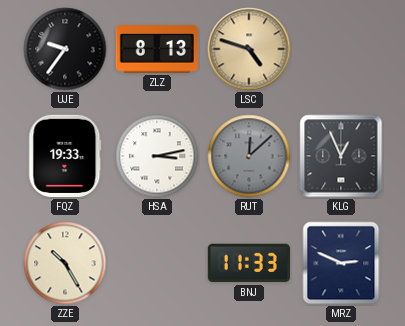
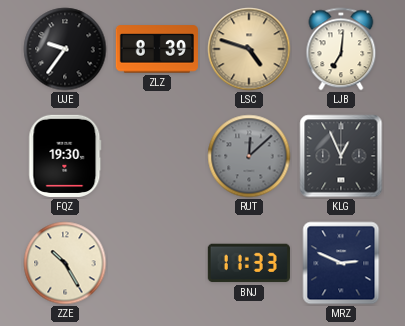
ZLZ: 8:13 -> 8:39 (157, 49)
LJB: none -> 7:01 (341, 49)
FQZ: 19:33 -> 19:30 (65, 156)
HSA: 3:13 -> none (157, 156)
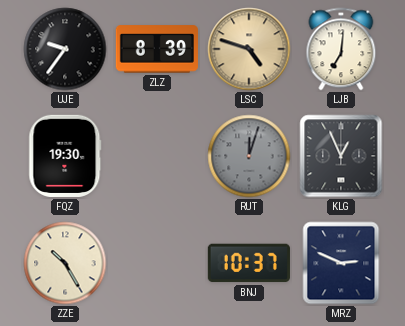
RUT: 12:08 -> 12:03 (249, 156)
BNJ: 11:33 -> 10:37 (249, 263)
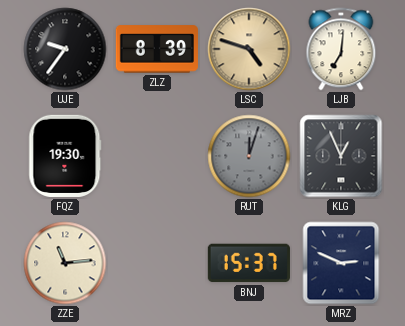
ZZE: 10:25 -> 11:14 (65, 263)
BNJ: 10:37 -> 15:37 (249, 263)
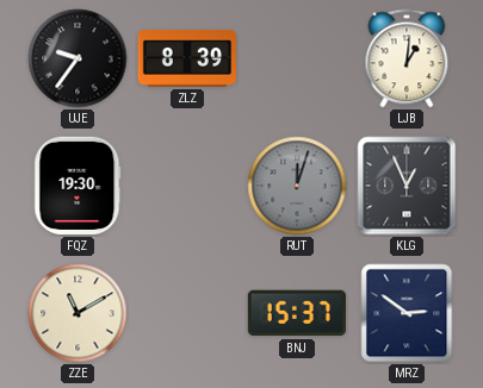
LSC: 4:48 -> none (249, 49)
LJB: 7:01 -> 1:01 (407, 58)
ZZE: 11:14 -> 11:10 (78, 313)
MRZ: 2:49 -> 2:51 (407, 313)
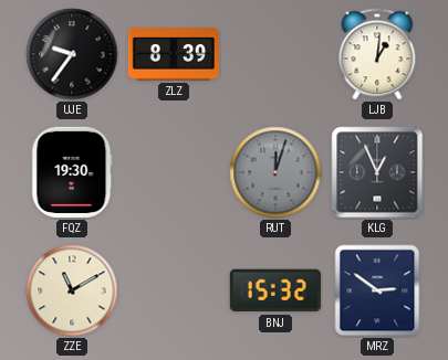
BNJ: 15:37 -> 15:32 (275, 290)
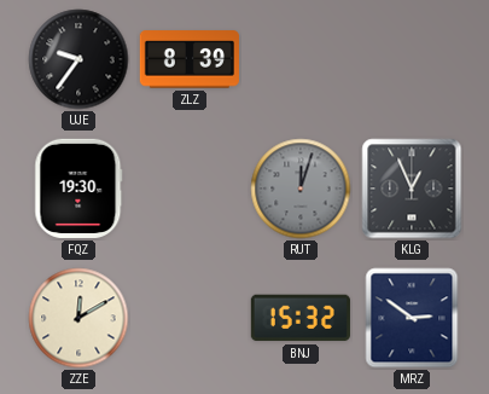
LJB: 1:01 -> none (377, 54)
ZZE: 11:10 -> 12:10 (78, 318)
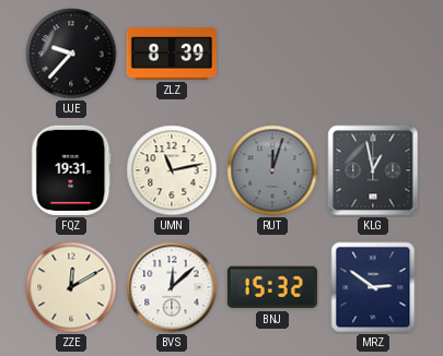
UJE: 9:36 -> 9:37 (71, 54)
FQZ: 19:30 -> 19:31 (71, 170)
UMN: none -> 11:13 (172, 170)
KLG: 12:56 -> 12:58 (373, 170)
BVS: none -> 12:08 (172, 287)
